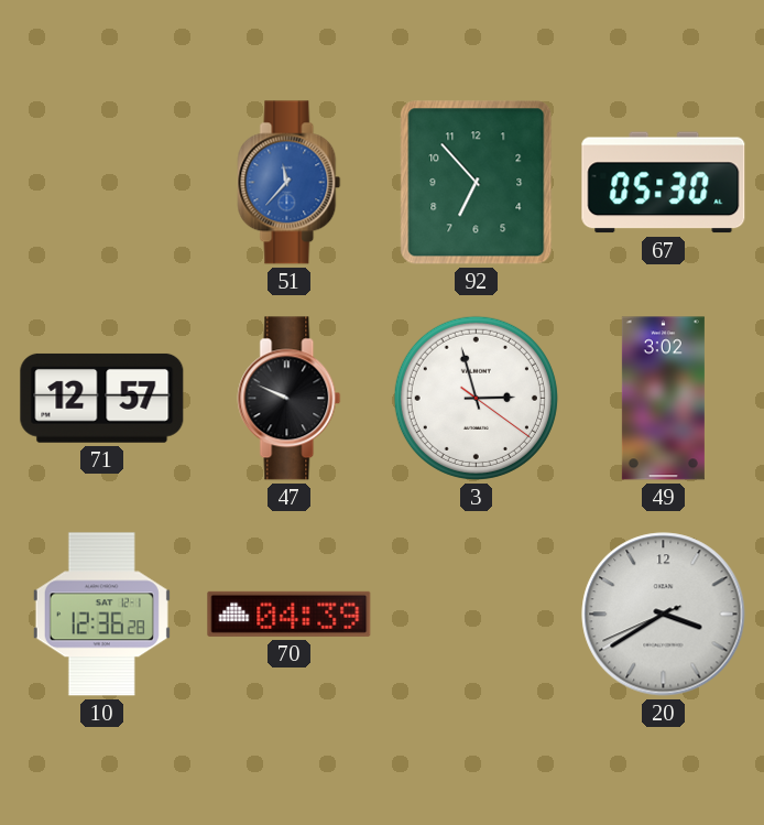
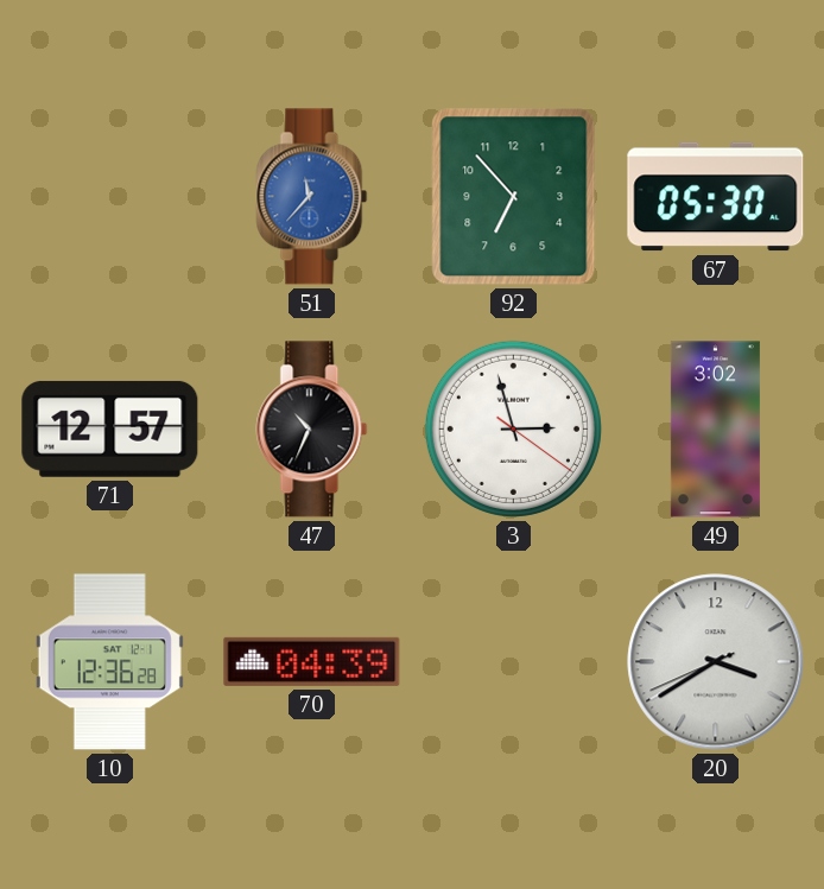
47: 9:49 -> 10:34 (312, 430)
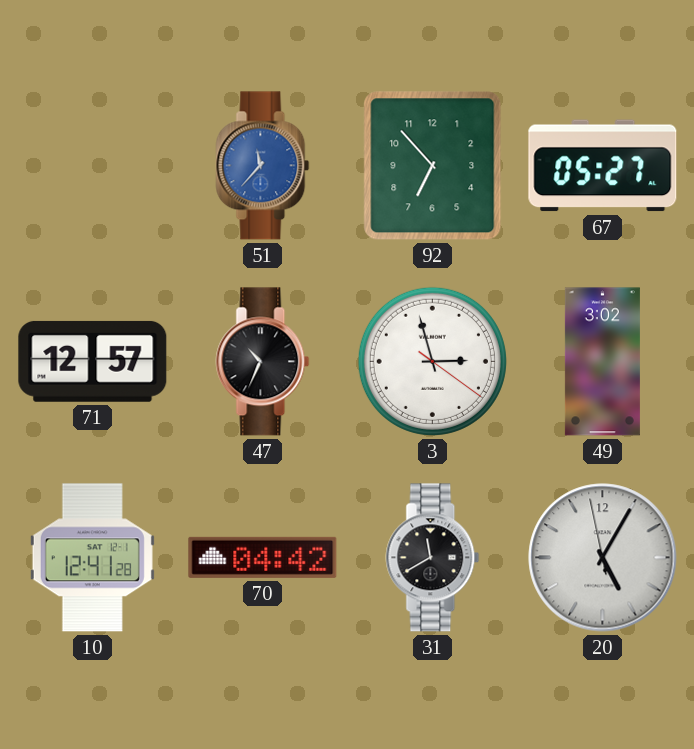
67: 05:30 -> 05:27 (603, 166)
10: 12:36 -> 12:41 (92, 558)
70: 04:39 -> 04:42 (263, 557)
31: none -> 11:40 (433, 558)
20: 3:39 -> 5:04 (603, 558)
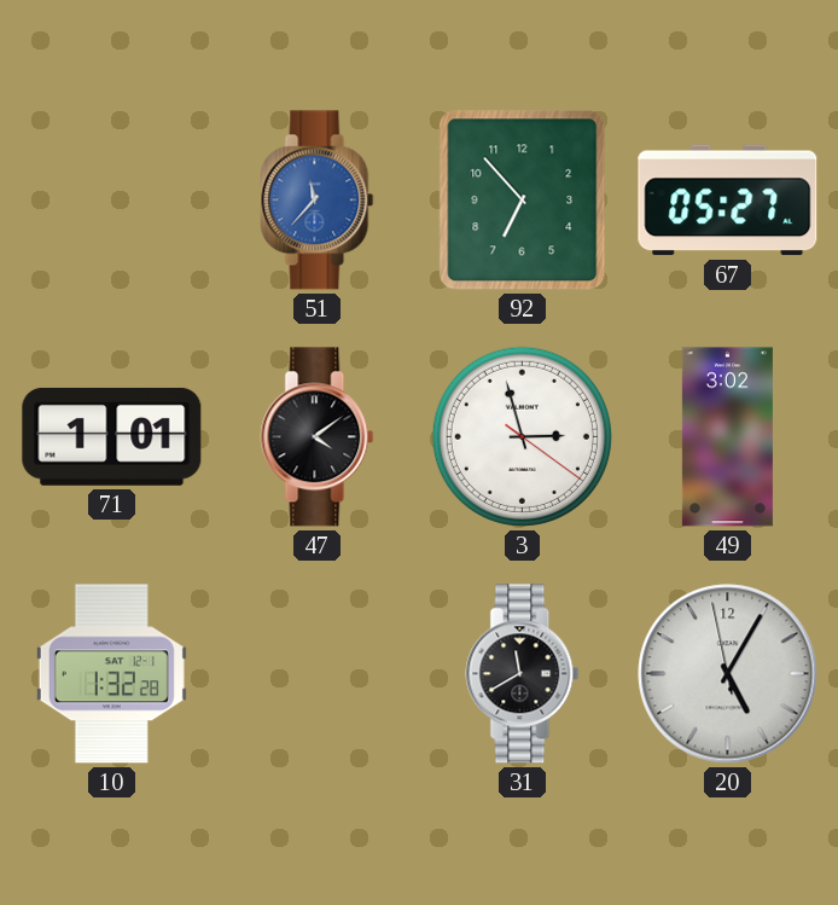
71: 12:57 -> 1:01 (112, 436)
47: 10:34 -> 4:09 (318, 437)
10: 12:41 -> 1:32 (111, 674)
70: 04:42 -> none (263, 557)
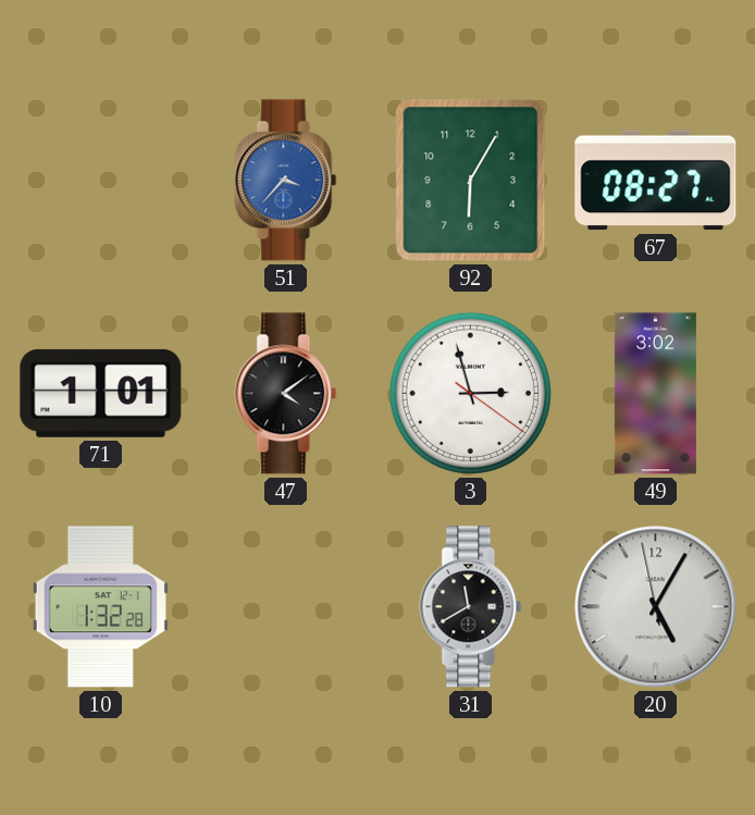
51: 11:37 -> 3:37 (286, 181)
92: 6:53 -> 6:05 (471, 181)
67: 05:27 -> 08:27 (656, 181)
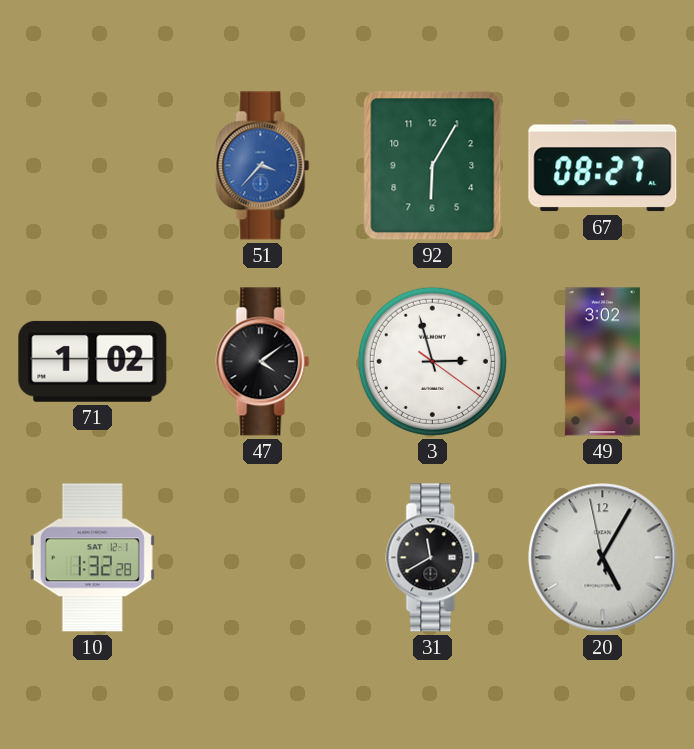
71: 1:01 -> 1:02 (93, 361)
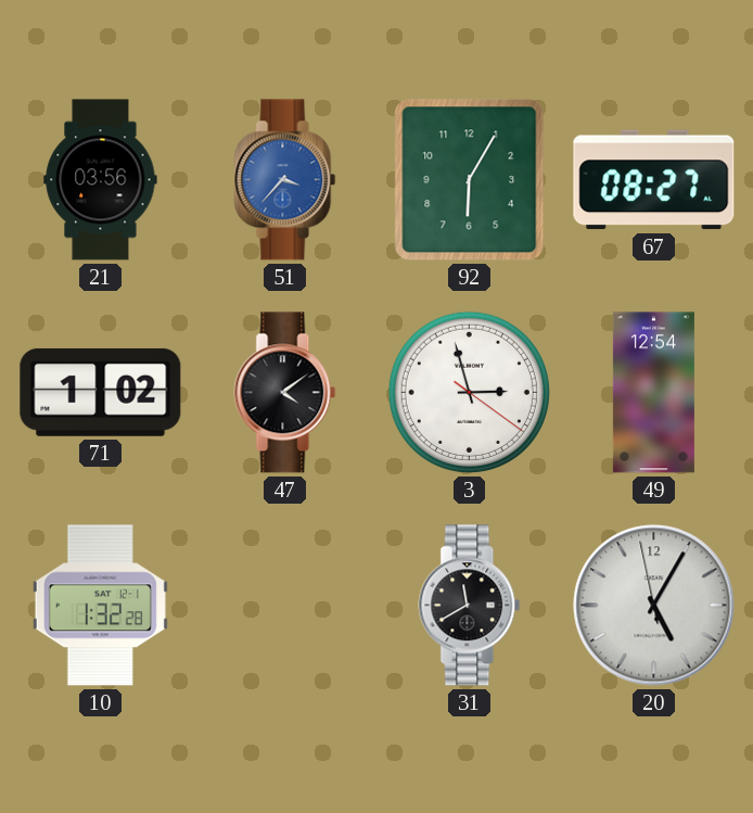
21: none -> 03:56 (101, 180)
49: 3:02 -> 12:54 (653, 393)
